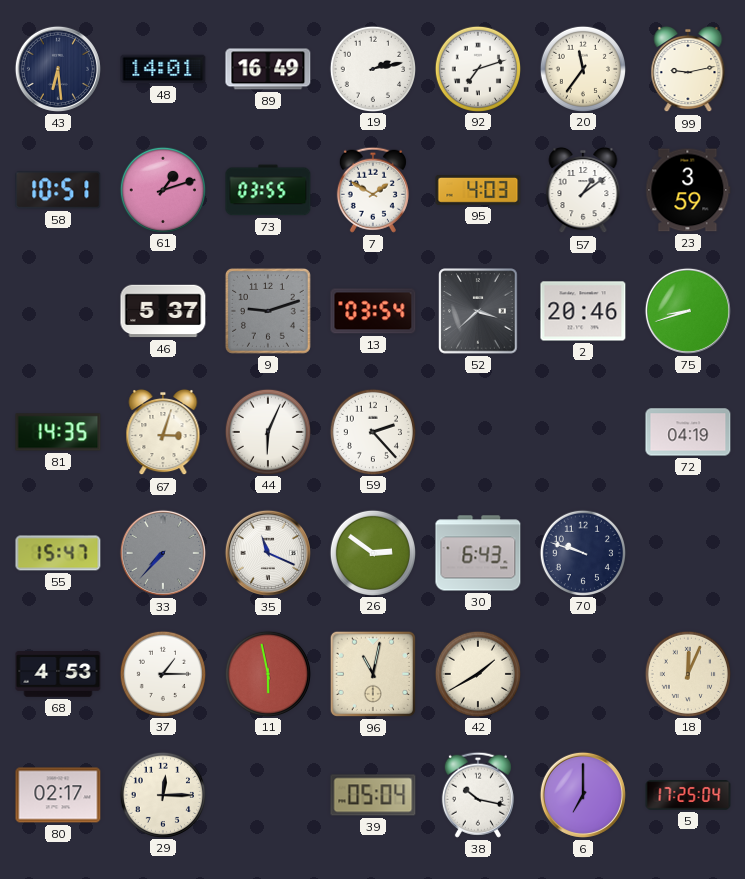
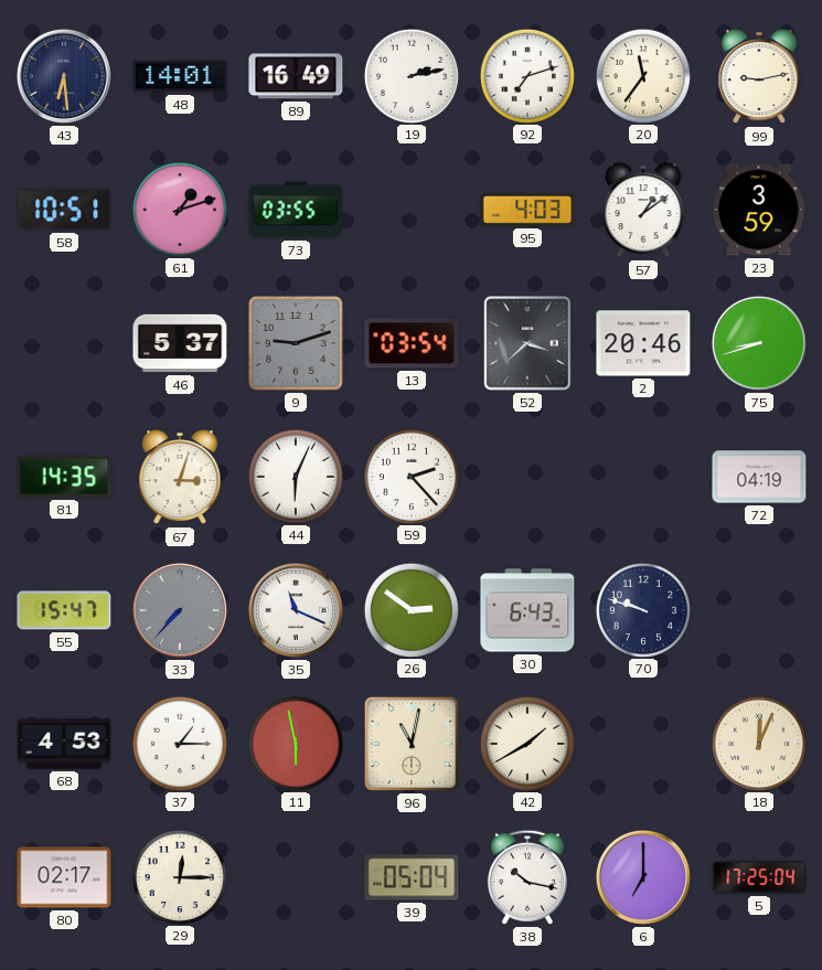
7: 1:50 -> none (373, 190)
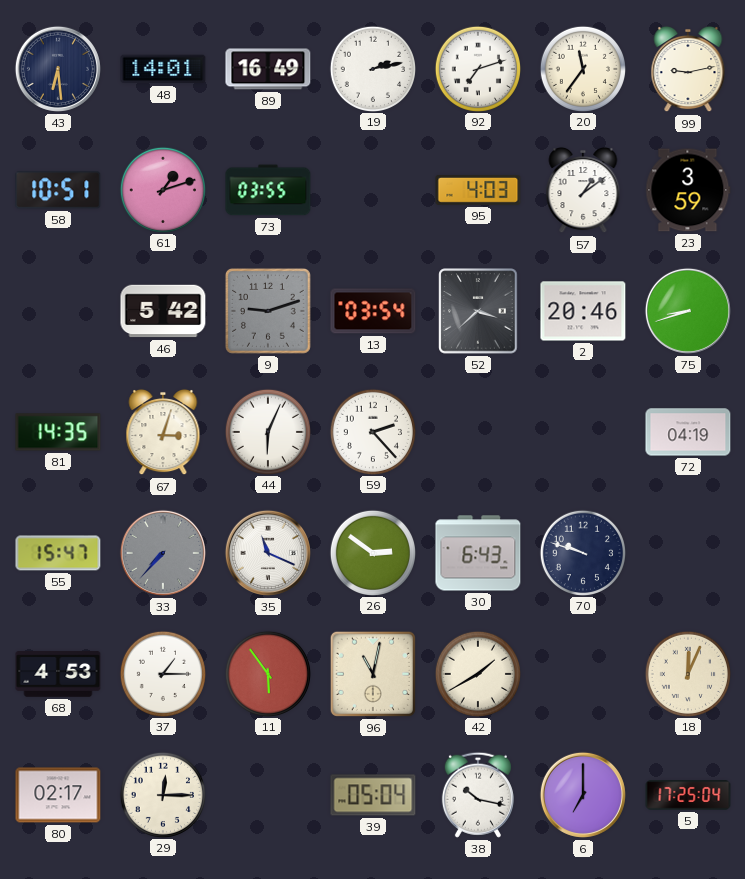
46: 5:37 -> 5:42 (163, 311)
11: 5:58 -> 5:54 (267, 673)
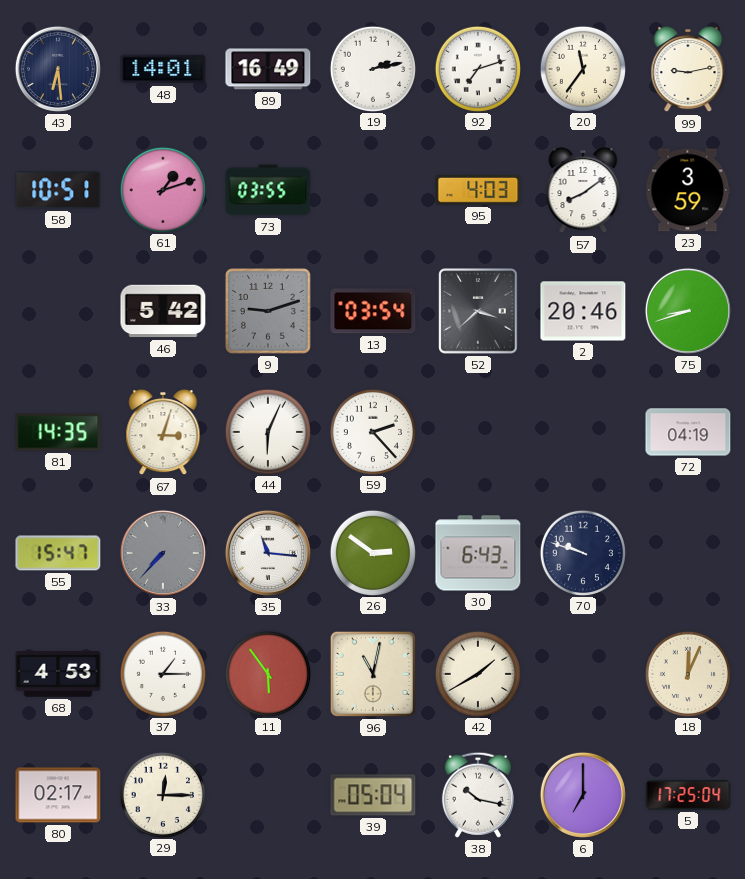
57: 1:09 -> 8:09 (583, 190)
35: 11:19 -> 11:16 (268, 553)
